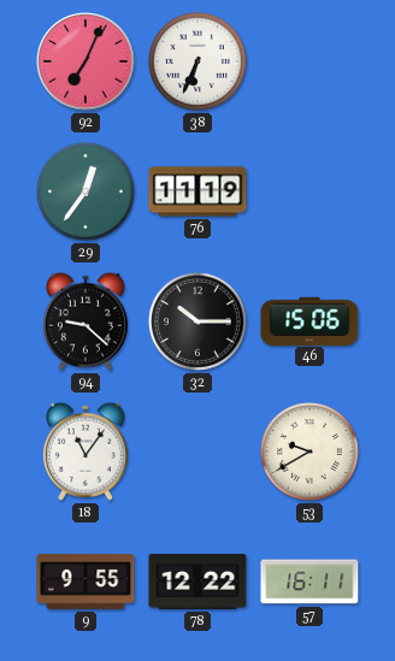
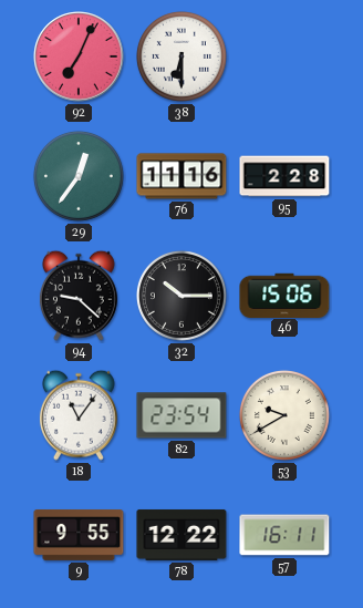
38: 6:34 -> 6:30 (181, 56)
76: 11:19 -> 11:16 (181, 176)
95: none -> 2:28 (284, 176)
82: none -> 23:54 (181, 415)
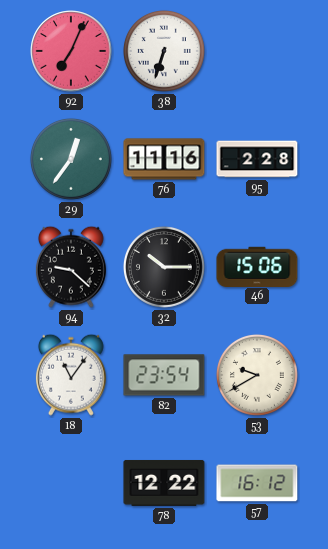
38: 6:30 -> 6:33 (164, 51)
9: 9:55 -> none (79, 535)
57: 16:11 -> 16:12 (257, 483)
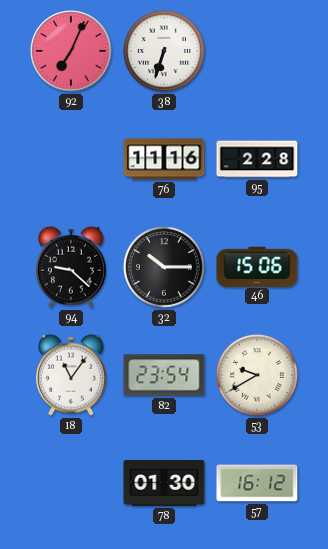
29: 12:36 -> none (71, 159)
78: 12:22 -> 01:30 (164, 483)
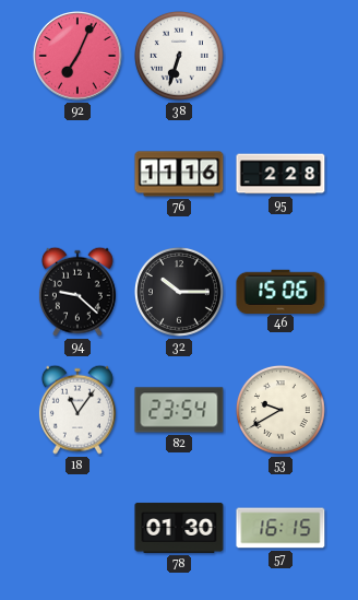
57: 16:12 -> 16:15 (281, 528)
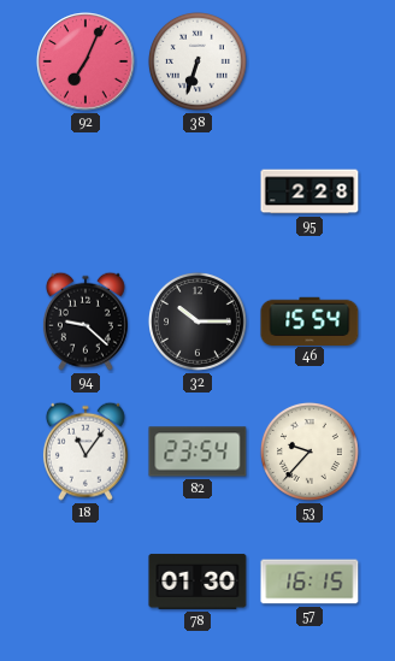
76: 11:16 -> none (179, 174)
46: 15:06 -> 15:54 (309, 320)
53: 9:40 -> 9:37 (309, 452)
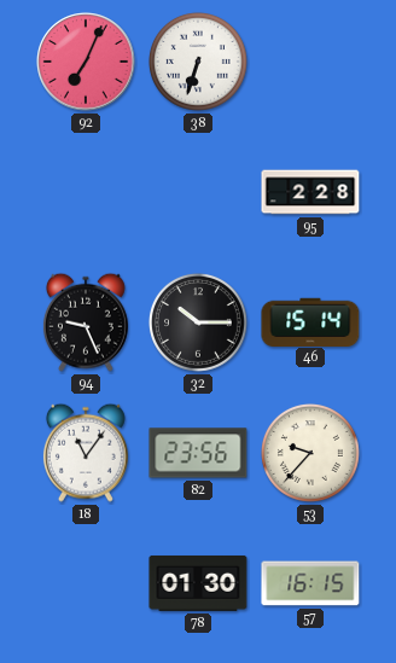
94: 9:22 -> 9:26 (86, 322)
46: 15:54 -> 15:14 (310, 321)
82: 23:54 -> 23:56 (198, 453)
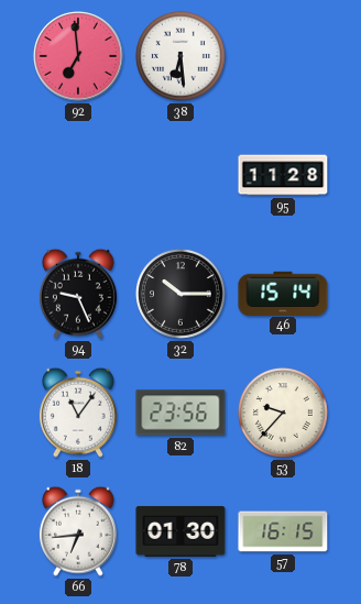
92: 7:04 -> 6:59 (78, 56)
38: 6:33 -> 6:29 (180, 56)
95: 2:28 -> 11:28 (283, 175)
66: none -> 6:44 (78, 531)
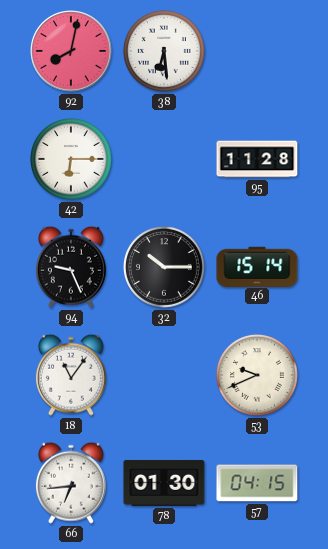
92: 6:59 -> 8:02 (71, 51)
42: none -> 6:15 (71, 159)
82: 23:56 -> none (180, 413)
53: 9:37 -> 9:41 (257, 375)
57: 16:15 -> 04:15 (257, 483)
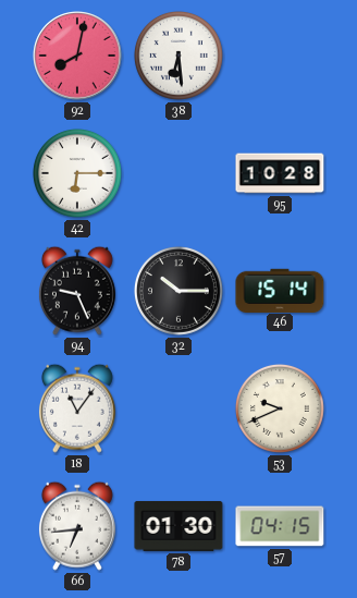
95: 11:28 -> 10:28 (280, 173)
